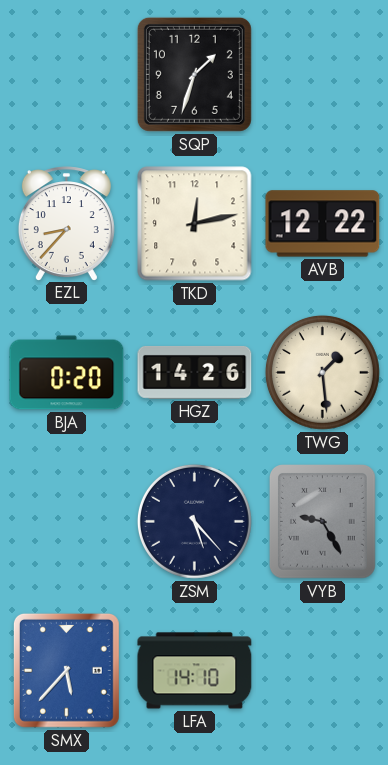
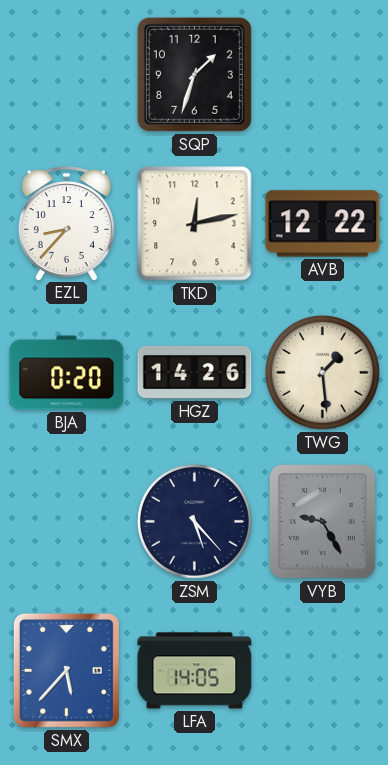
LFA: 14:10 -> 14:05 (195, 671)
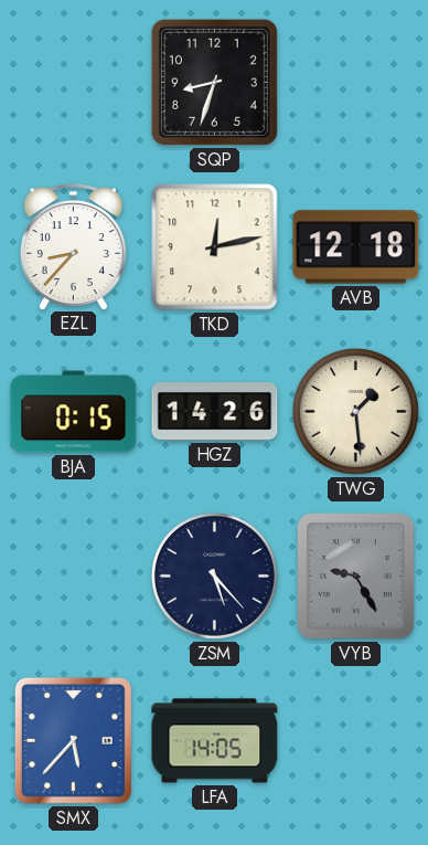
SQP: 1:33 -> 8:33 (214, 82)
AVB: 12:22 -> 12:18 (356, 247)
BJA: 0:20 -> 0:15 (74, 412)
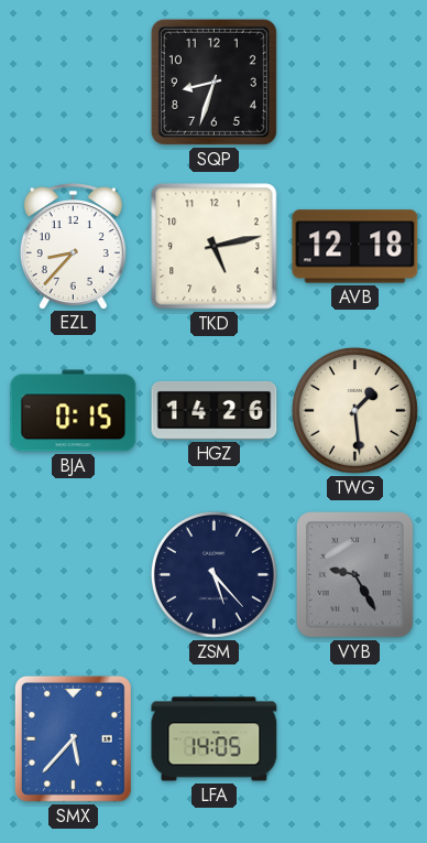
TKD: 12:13 -> 5:13 (215, 247)
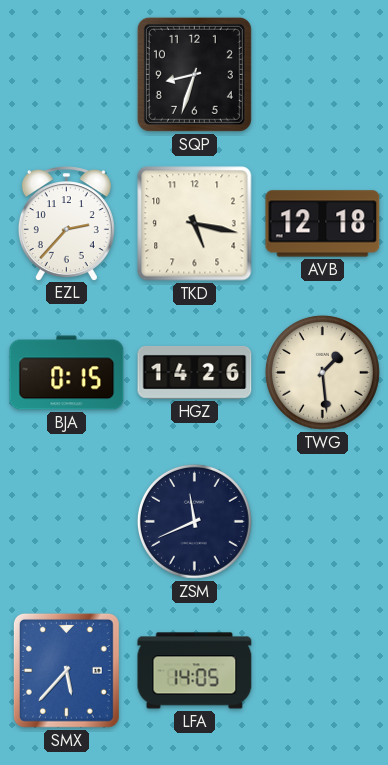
EZL: 8:37 -> 2:37 (66, 223)
TKD: 5:13 -> 5:17 (195, 224)
ZSM: 5:23 -> 11:41 (194, 521)
VYB: 9:25 -> none (355, 575)
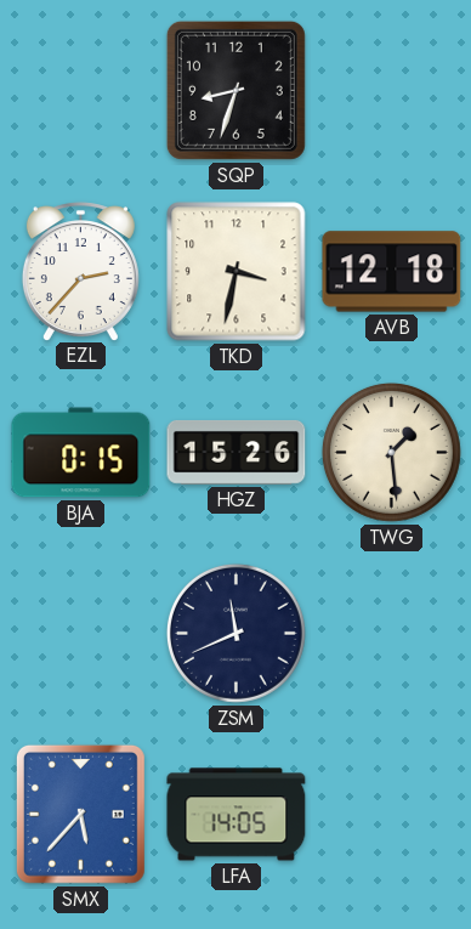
TKD: 5:17 -> 3:32 (237, 272)
HGZ: 14:26 -> 15:26 (237, 452)
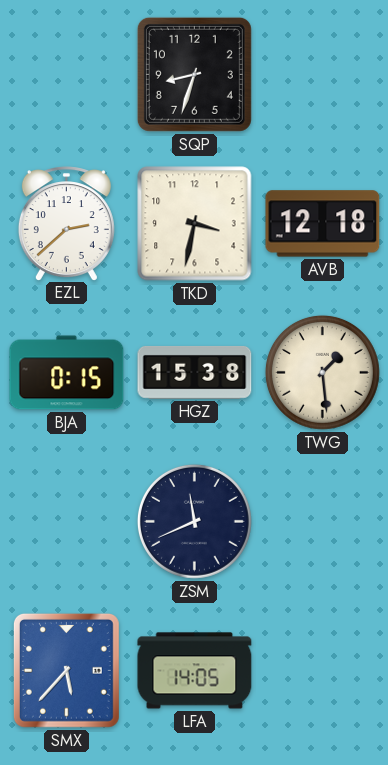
EZL: 2:37 -> 2:38 (66, 223)
HGZ: 15:26 -> 15:38 (195, 372)
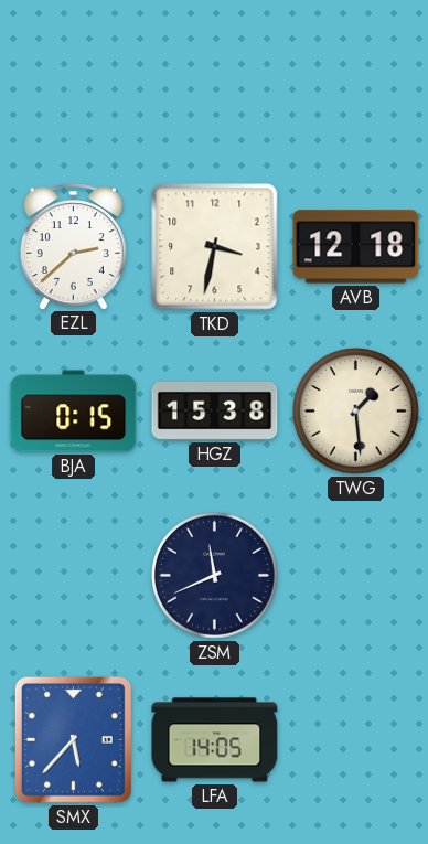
SQP: 8:33 -> none (194, 74)
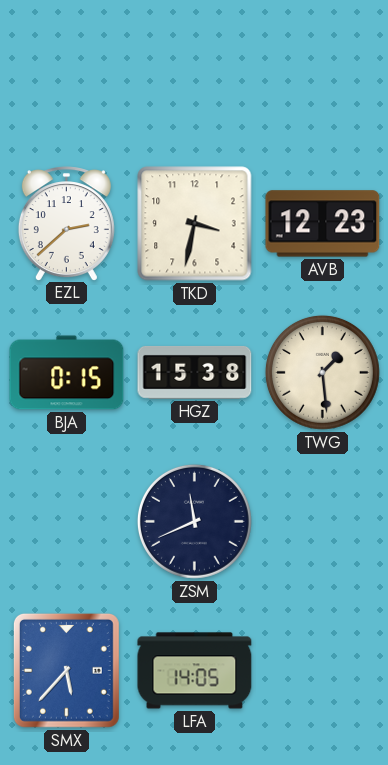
AVB: 12:18 -> 12:23 (323, 224)
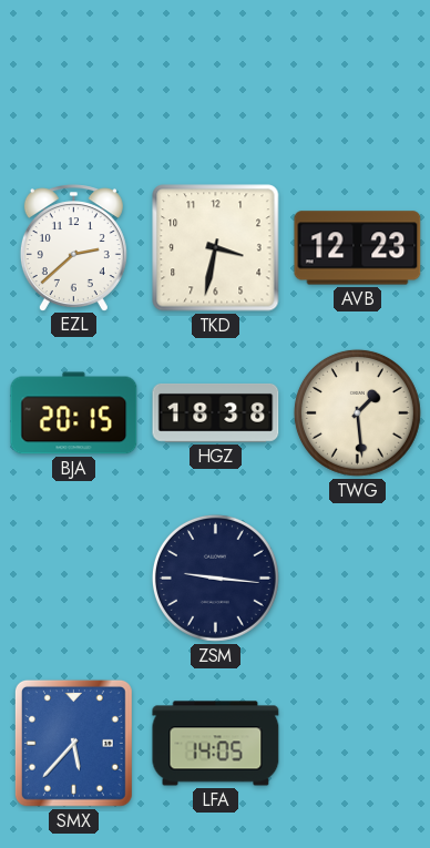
BJA: 0:15 -> 20:15 (74, 413)
HGZ: 15:38 -> 18:38 (216, 412)
ZSM: 11:41 -> 9:16 (215, 578)
